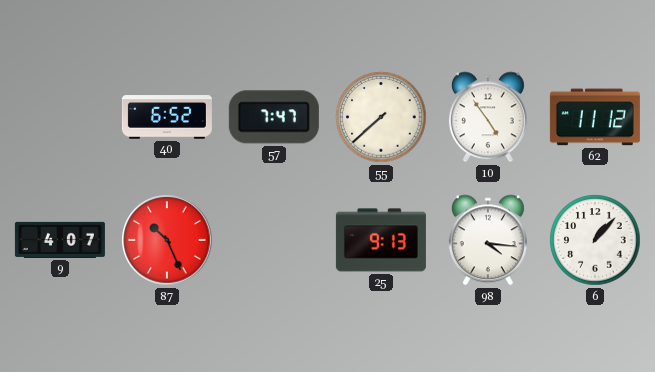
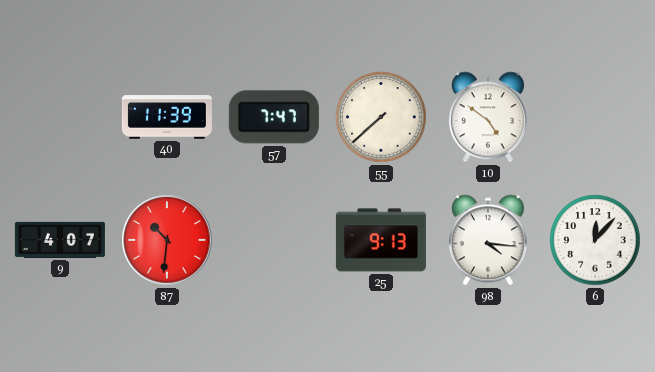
40: 6:52 -> 11:39 (167, 117)
10: 4:54 -> 4:51 (488, 117)
62: 11:12 -> none (595, 117)
87: 10:26 -> 10:31 (167, 240)
6: 1:07 -> 12:07 (595, 240)
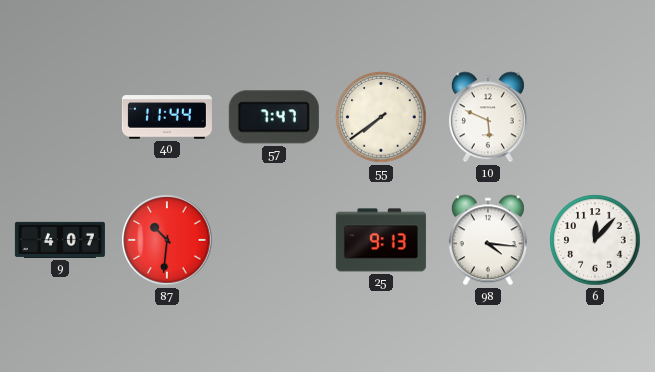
40: 11:39 -> 11:44 (167, 117)
55: 7:38 -> 7:39 (381, 117)
10: 4:51 -> 5:49 (488, 117)
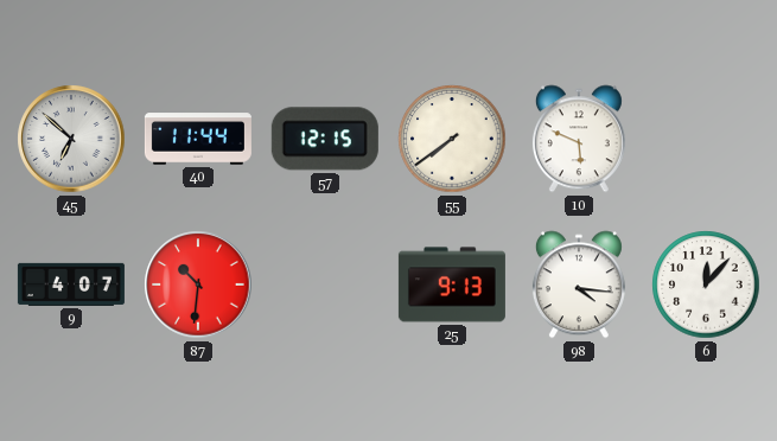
45: none -> 6:52 (71, 139)
57: 7:47 -> 12:15 (325, 139)
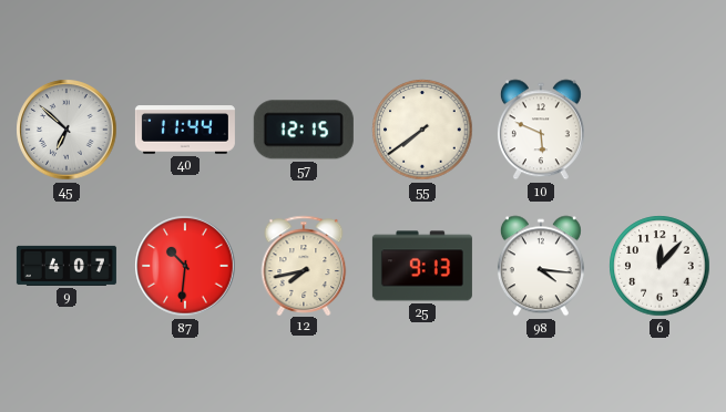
12: none -> 7:43 (304, 265)
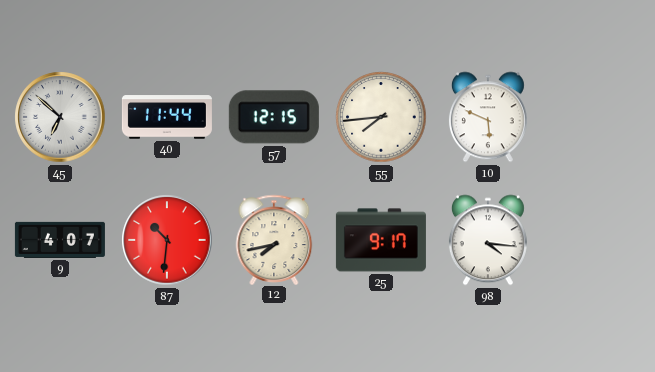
55: 7:39 -> 7:44 (381, 117)
25: 9:13 -> 9:17 (381, 240)
6: 12:07 -> none (659, 266)
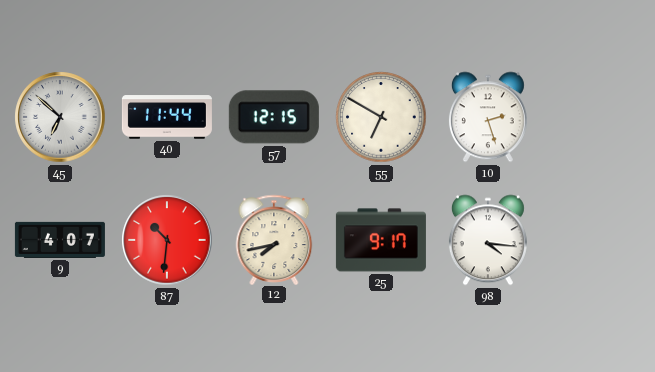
55: 7:44 -> 6:50 (381, 117)
10: 5:49 -> 2:27 (488, 117)
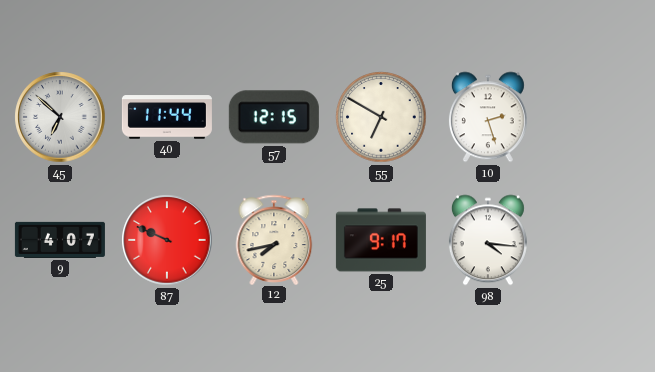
87: 10:31 -> 9:49 (167, 240)
